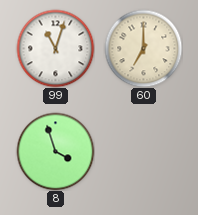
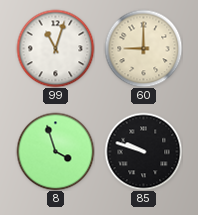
60: 7:00 -> 9:00 (143, 48)
85: none -> 9:48 (143, 151)
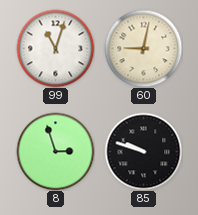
60: 9:00 -> 9:02 (143, 48)
8: 3:57 -> 2:57 (55, 151)
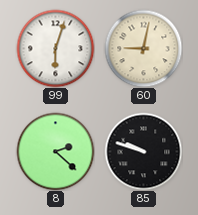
99: 11:03 -> 6:03 (55, 48)
8: 2:57 -> 2:22 (55, 151)
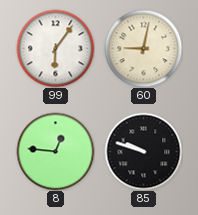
99: 6:03 -> 6:06 (55, 48)
8: 2:22 -> 12:46 (55, 151)
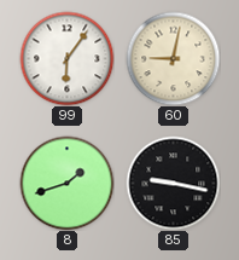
8: 12:46 -> 1:42 (66, 183)
85: 9:48 -> 9:17 (173, 183)
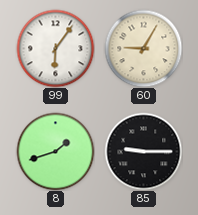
60: 9:02 -> 9:05 (143, 48)
85: 9:17 -> 9:15 (143, 151)
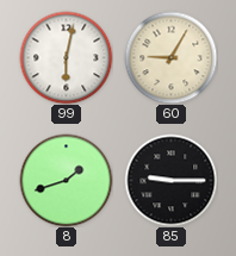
99: 6:06 -> 6:02 (66, 57)
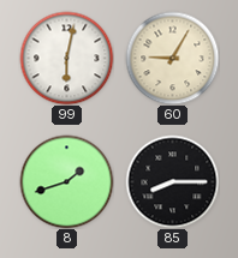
85: 9:15 -> 8:15 (172, 181)
